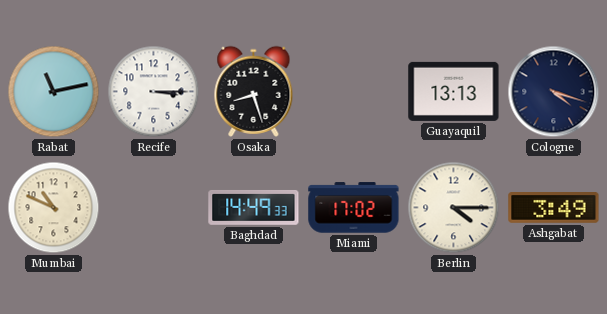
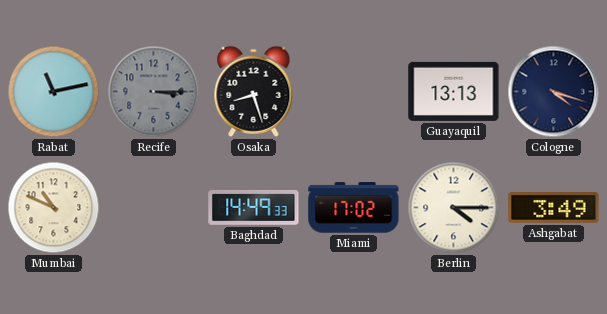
Recife dial: white -> grey (154, 92)
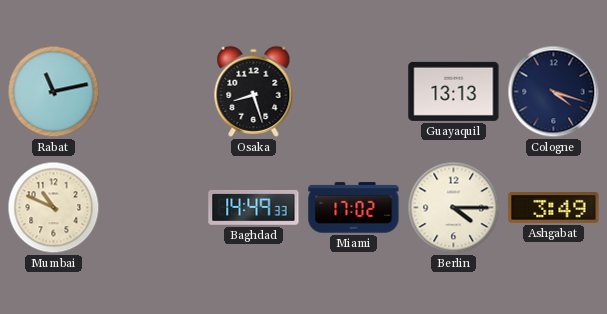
Recife: 3:15 -> none (154, 92)
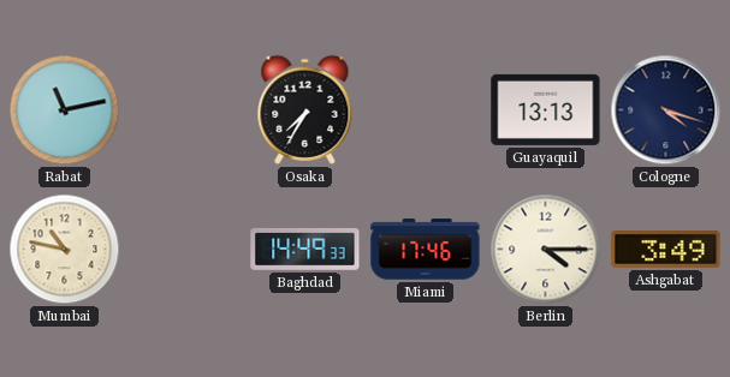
Osaka: 8:27 -> 7:35 (305, 109)
Mumbai: 10:49 -> 10:47 (65, 250)
Miami: 17:02 -> 17:46 (426, 250)
